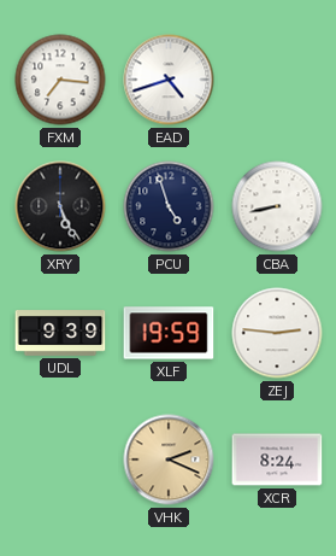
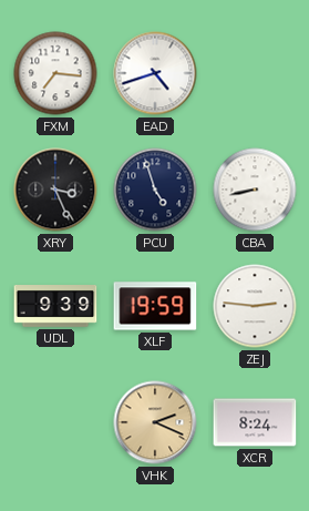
XRY: 5:26 -> 3:26 (55, 190)
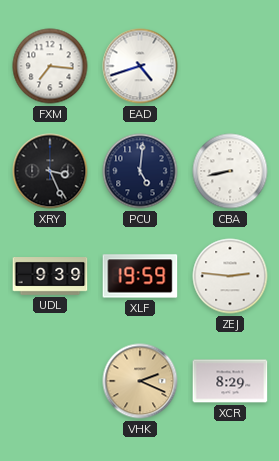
PCU: 4:57 -> 5:01 (140, 171)
XCR: 8:24 -> 8:29 (230, 381)
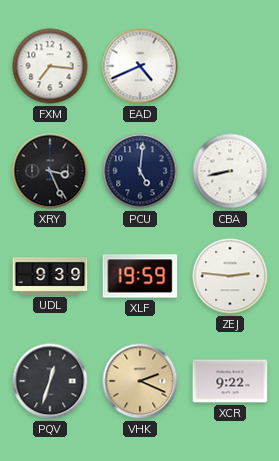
EAD: 4:42 -> 4:41 (140, 66)
PQV: none -> 12:33 (50, 381)
XCR: 8:29 -> 9:22 (230, 381)
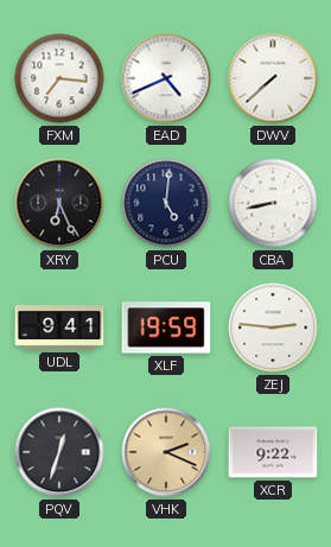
DWV: none -> 7:38 (273, 78)
XRY: 3:26 -> 6:26 (59, 203)
UDL: 9:39 -> 9:41 (59, 329)
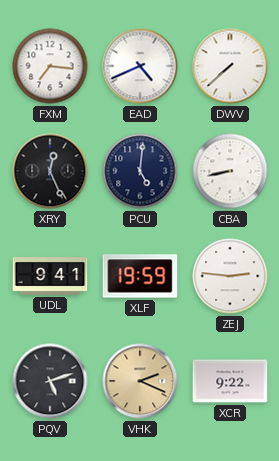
XRY: 6:26 -> 12:26 (50, 171)
PQV: 12:33 -> 5:12 (50, 381)
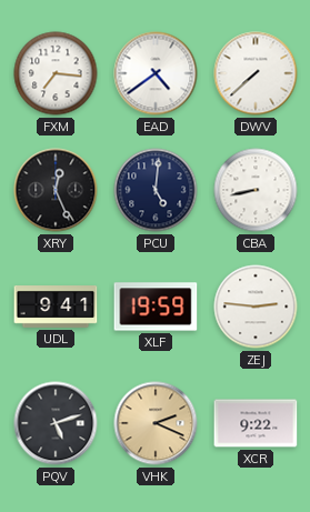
EAD: 4:41 -> 4:39 (156, 73)
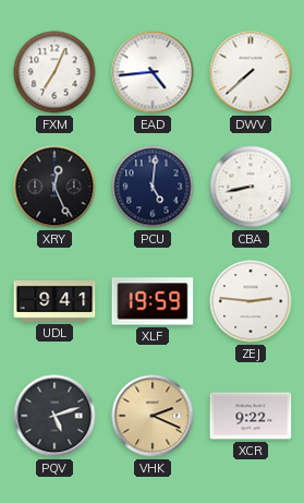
FXM: 7:16 -> 7:04 (54, 72)
EAD: 4:39 -> 4:44 (153, 72)
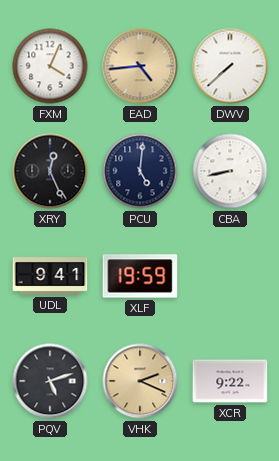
FXM: 7:04 -> 4:04 (50, 66)
EAD dial: white -> champagne (140, 66)
ZEJ: 2:46 -> none (251, 301)
